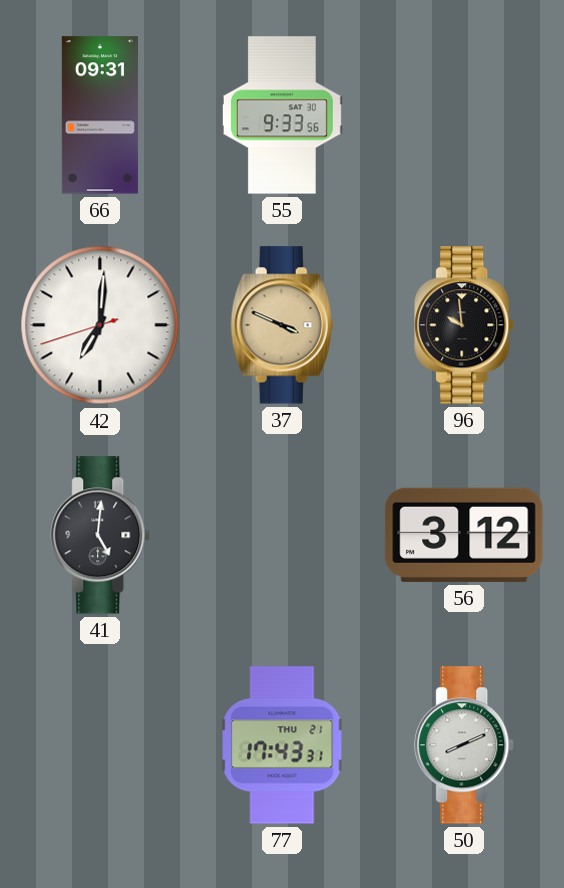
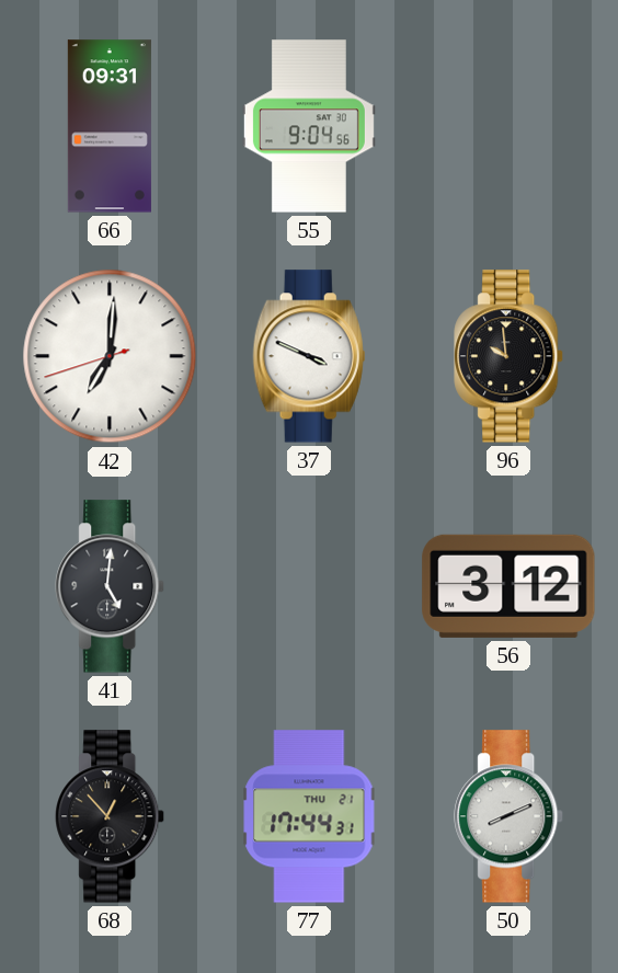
55: 9:33 -> 9:04 (309, 126)
37 dial: champagne -> white (309, 356)
68: none -> 12:53 (111, 816)
77: 17:43 -> 17:44 (309, 816)
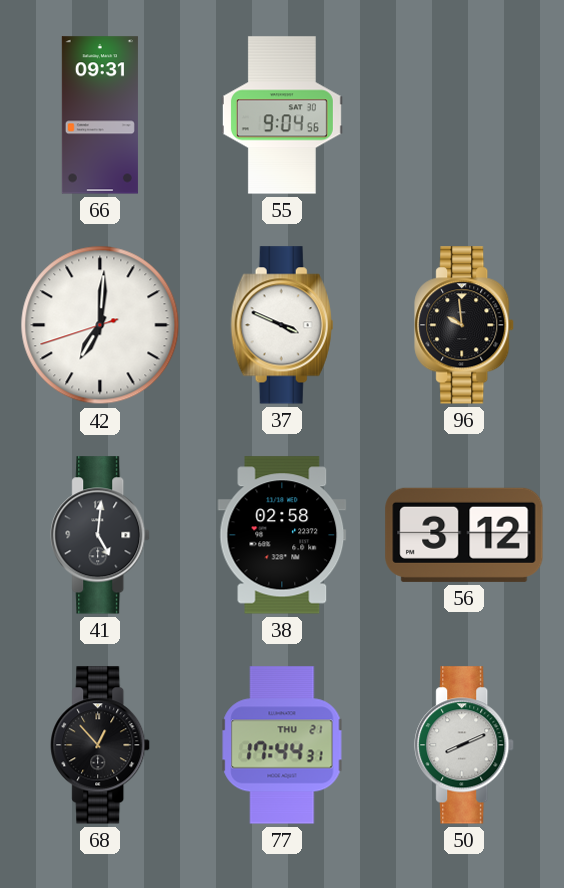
38: none -> 02:58 (282, 535)
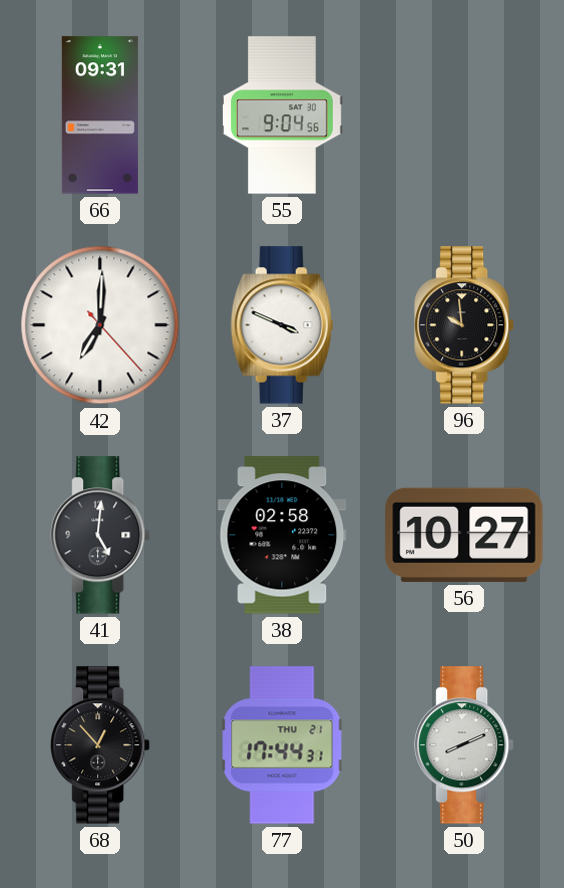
42: 7:00:42 -> 7:00:23 (100, 325)
56: 3:12 -> 10:27 (464, 535)
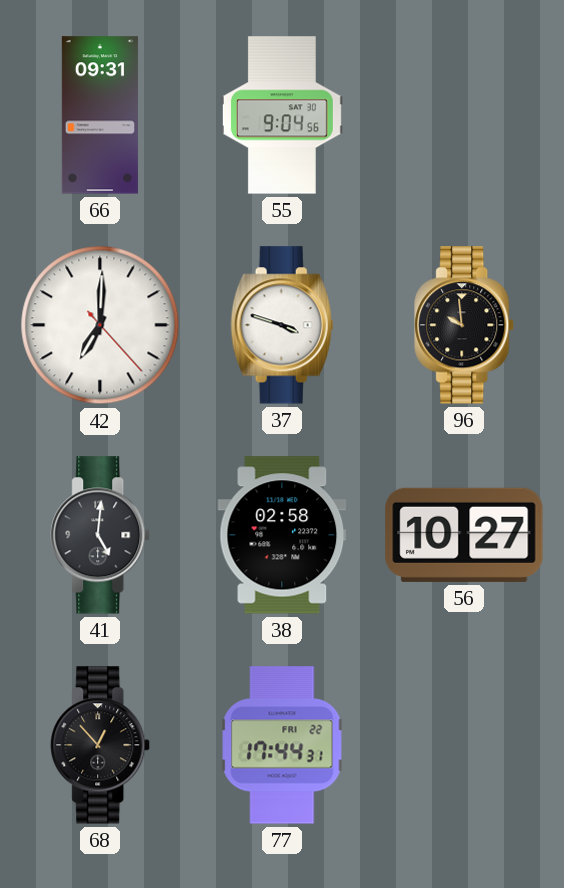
37: 3:49 -> 3:48 (282, 325)
77 date: THU 21 -> FRI 22 (282, 745)
50: 8:11 -> none (465, 745)
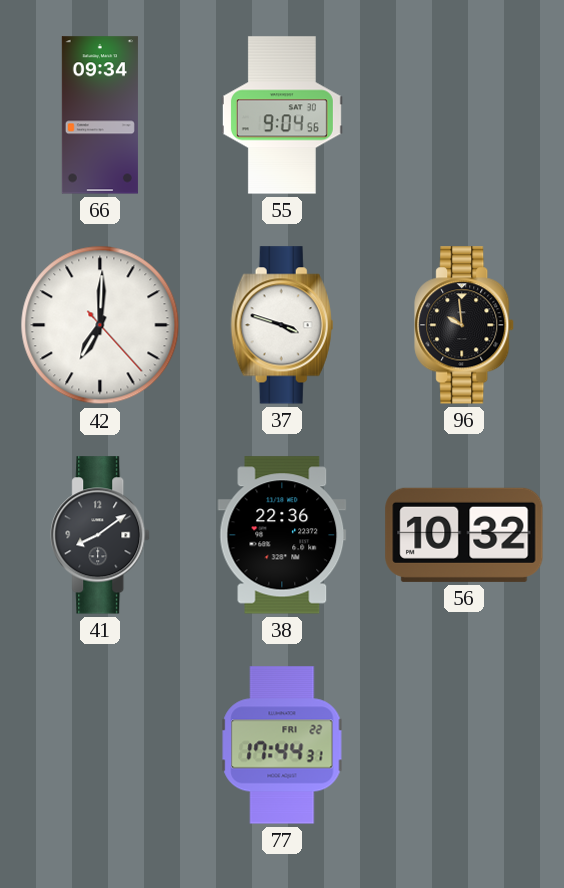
66: 09:31 -> 09:34 (100, 115)
41: 5:01 -> 8:09 (101, 535)
38: 02:58 -> 22:36 (282, 535)
56: 10:27 -> 10:32 (464, 535)
68: 12:53 -> none (101, 745)
